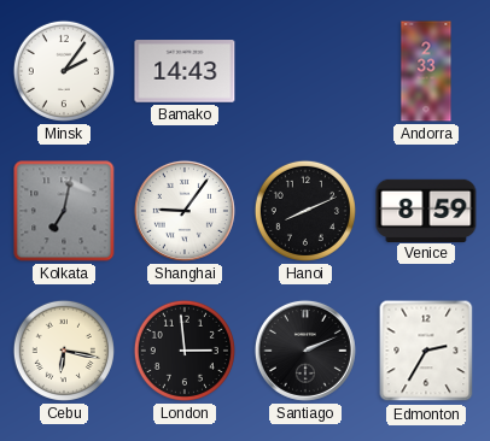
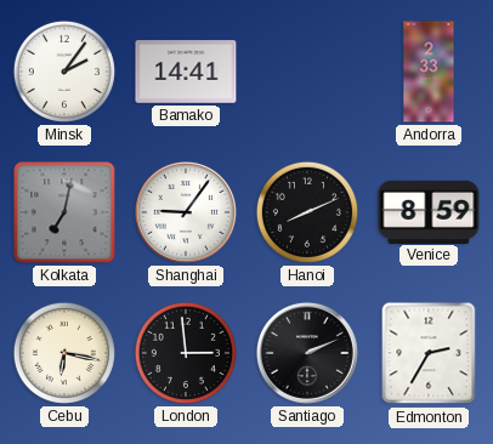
Bamako: 14:43 -> 14:41 (186, 72)
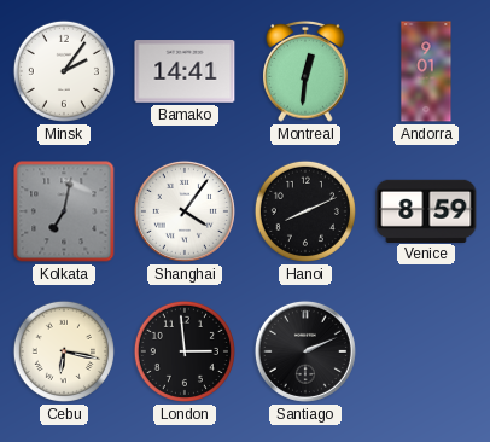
Montreal: none -> 12:31 (305, 71)
Andorra: 2:33 -> 9:01 (426, 71)
Shanghai: 9:06 -> 4:06 (185, 211)
Edmonton: 2:35 -> none (429, 353)
